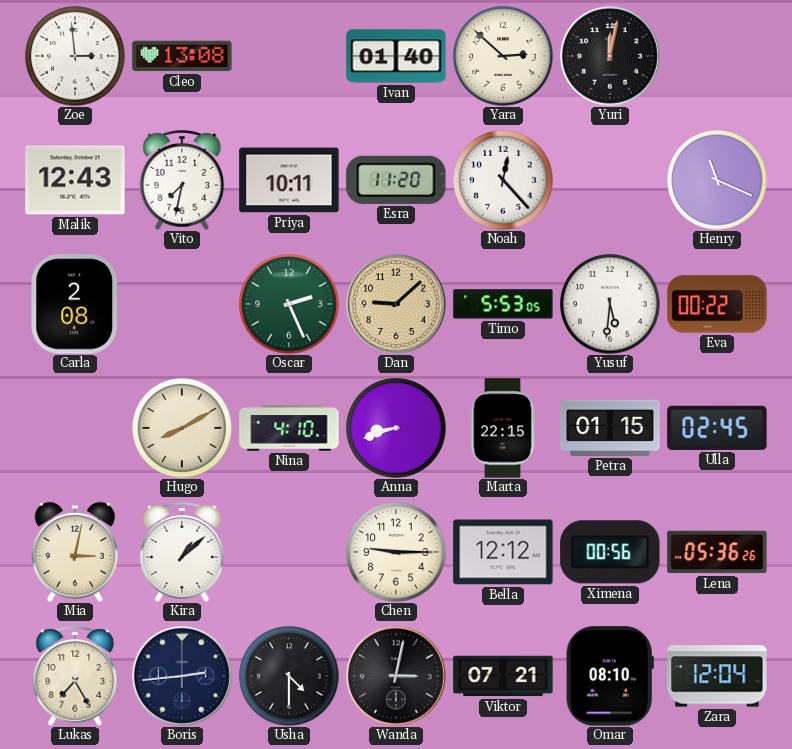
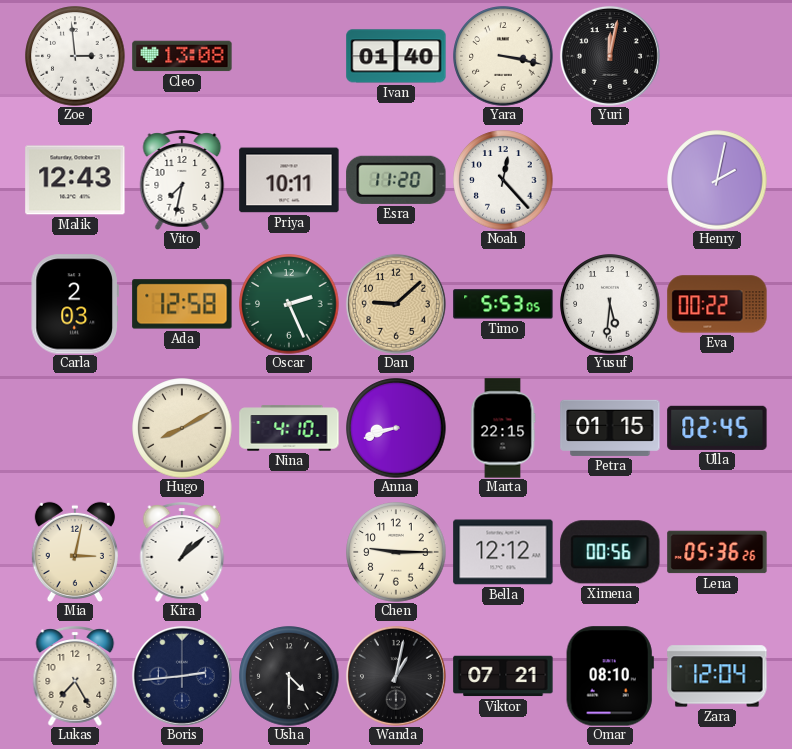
Yara: 2:52 -> 3:17 (503, 56)
Henry: 11:19 -> 2:02 (717, 180)
Carla: 2:08 -> 2:03 (75, 304)
Ada: none -> 12:58 (182, 304)
Wanda: 3:02 -> 1:02 (396, 676)
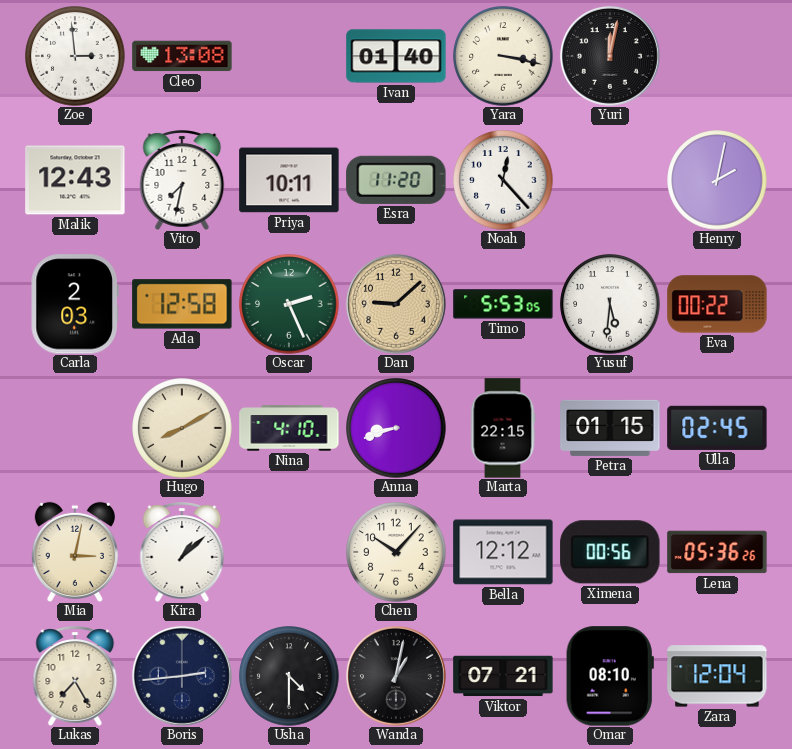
Chen: 9:15 -> 10:07 (396, 552)
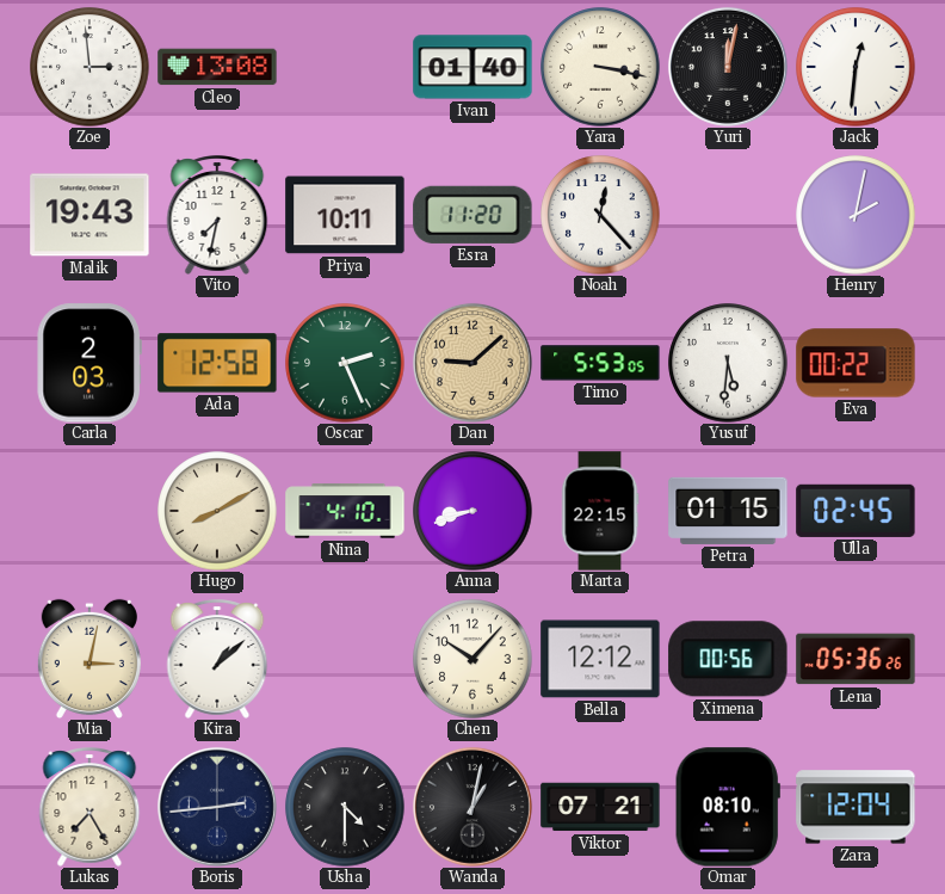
Jack: none -> 12:31 (856, 67)
Malik: 12:43 -> 19:43 (89, 215)
